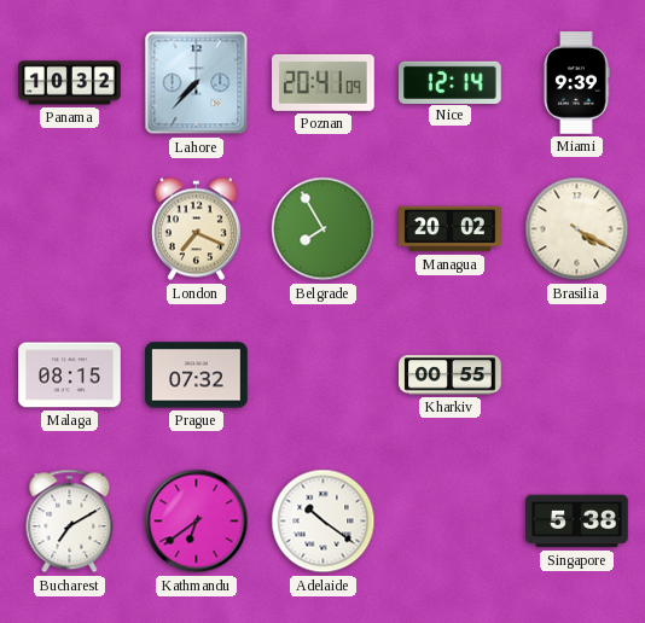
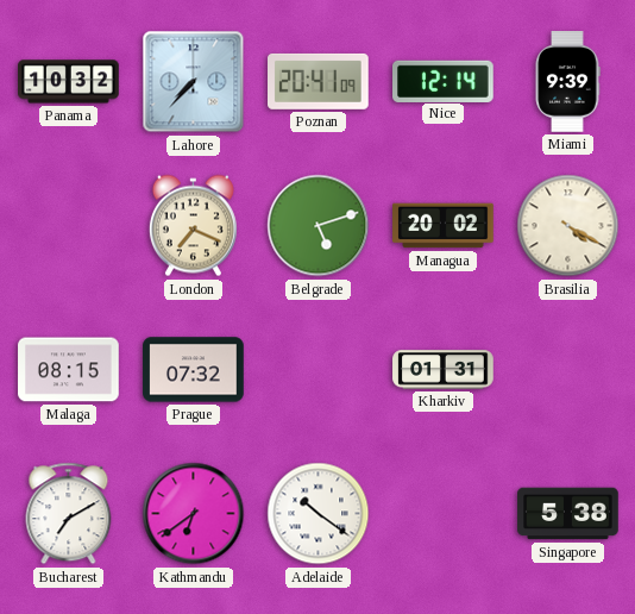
Belgrade: 7:55 -> 5:12 (319, 226)
Kharkiv: 00:55 -> 01:31 (444, 370)
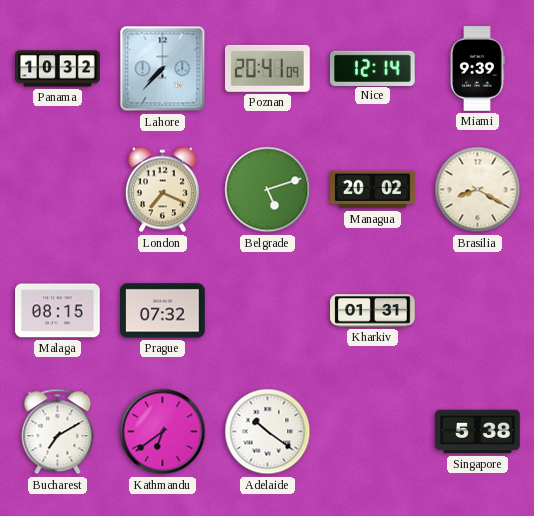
Brasilia: 4:20 -> 8:20 (478, 190)
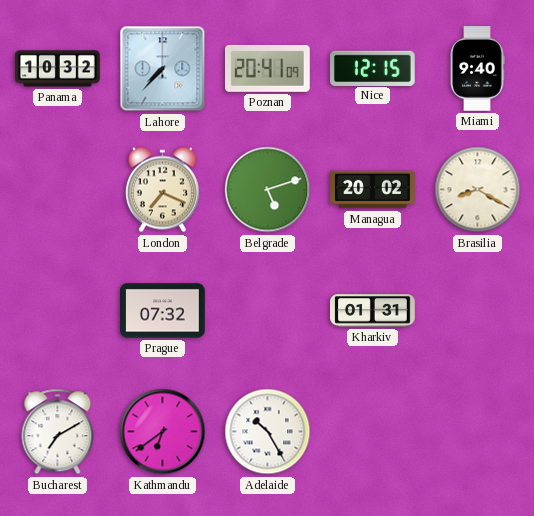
Nice: 12:14 -> 12:15 (373, 68)
Miami: 9:39 -> 9:40 (477, 69)
Malaga: 08:15 -> none (58, 311)
Adelaide: 10:21 -> 10:25 (268, 432)
Singapore: 5:38 -> none (478, 432)
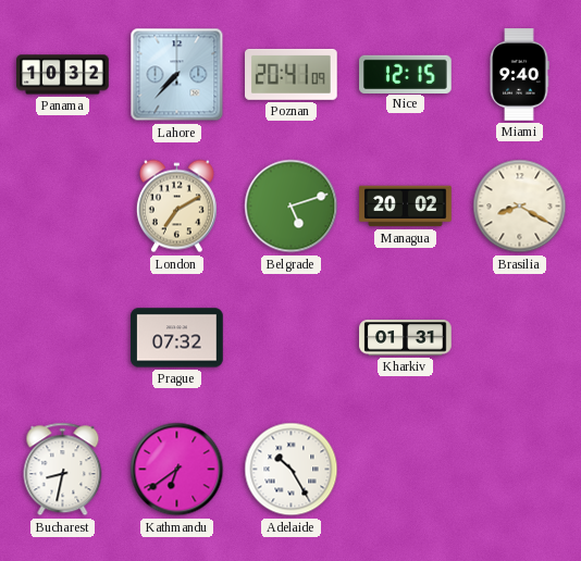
London: 7:19 -> 7:10 (176, 207)
Bucharest: 7:10 -> 8:32 (63, 470)
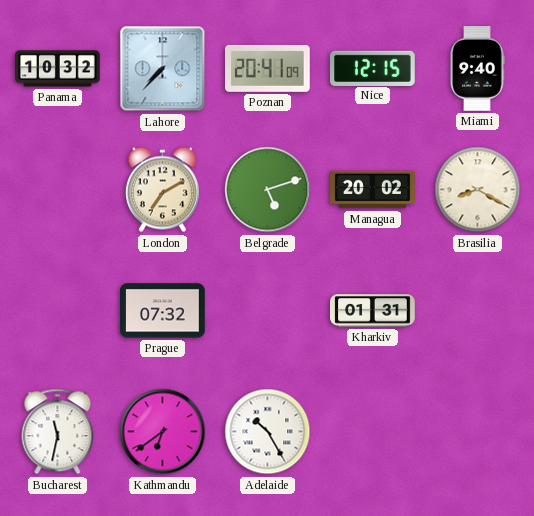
Bucharest: 8:32 -> 11:32 (58, 432)
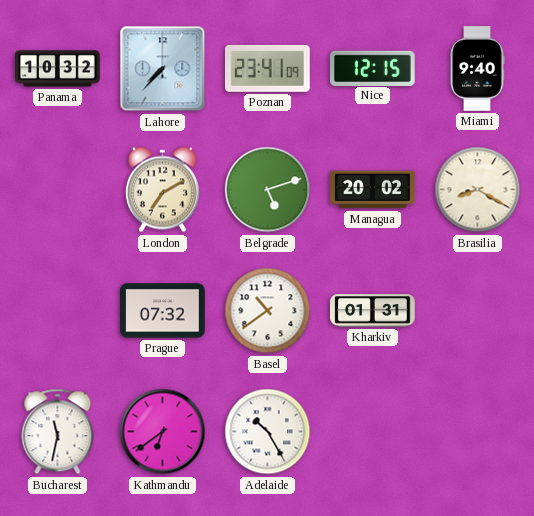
Poznan: 20:41 -> 23:41 (268, 68)
Basel: none -> 10:39 (268, 311)
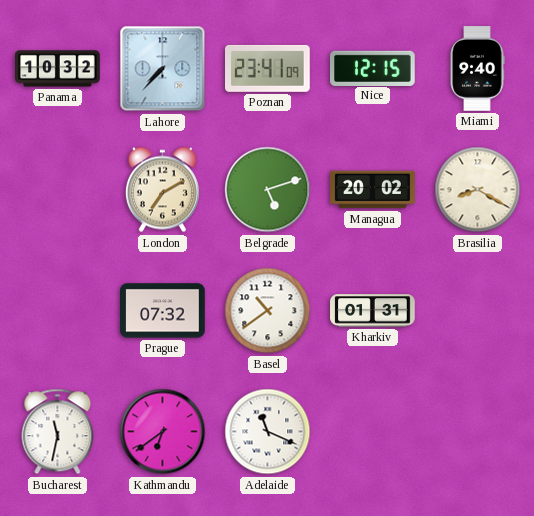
Adelaide: 10:25 -> 11:19 (268, 432)
